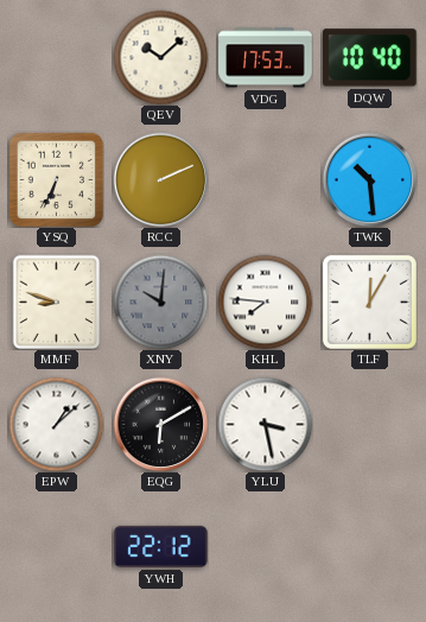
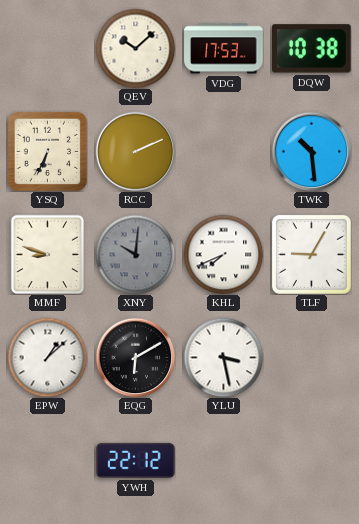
DQW: 10:40 -> 10:38 (312, 49)
KHL: 7:46 -> 7:41 (223, 254)
TLF: 12:05 -> 9:05 (311, 254)
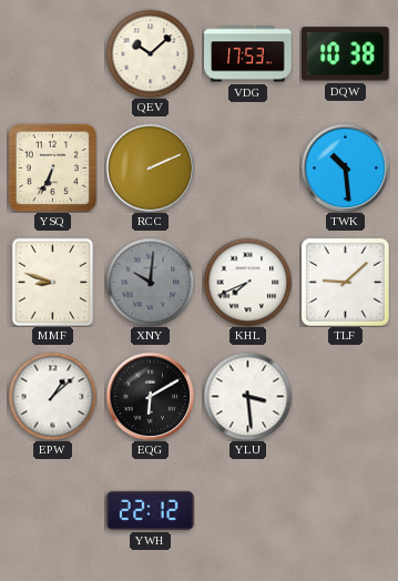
TLF: 9:05 -> 9:08 (345, 282)
YLU: 3:28 -> 3:29 (247, 396)
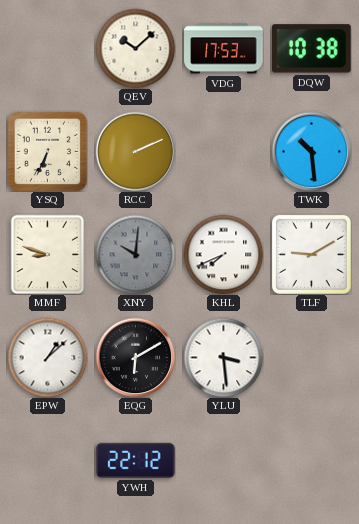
TLF: 9:08 -> 9:10 (311, 254)
